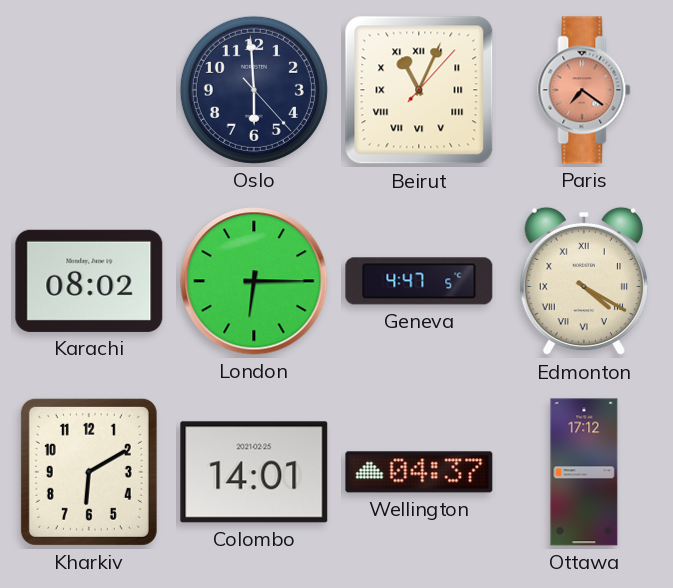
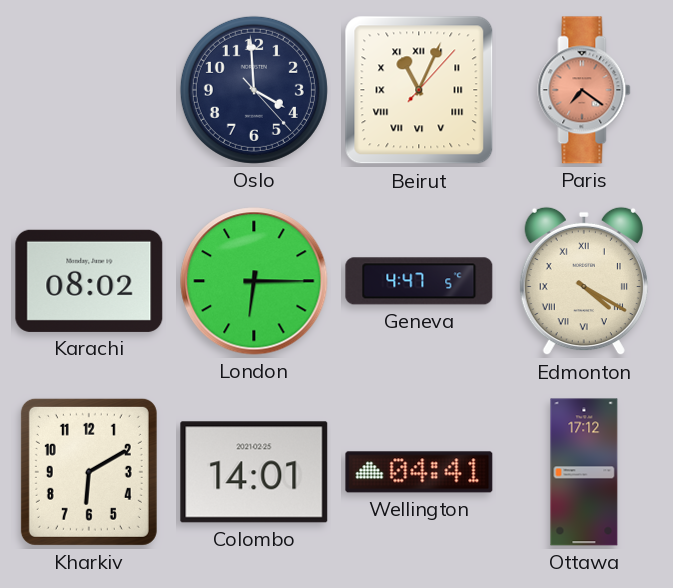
Oslo: 5:59 -> 3:59 (254, 90)
Wellington: 04:37 -> 04:41 (419, 472)
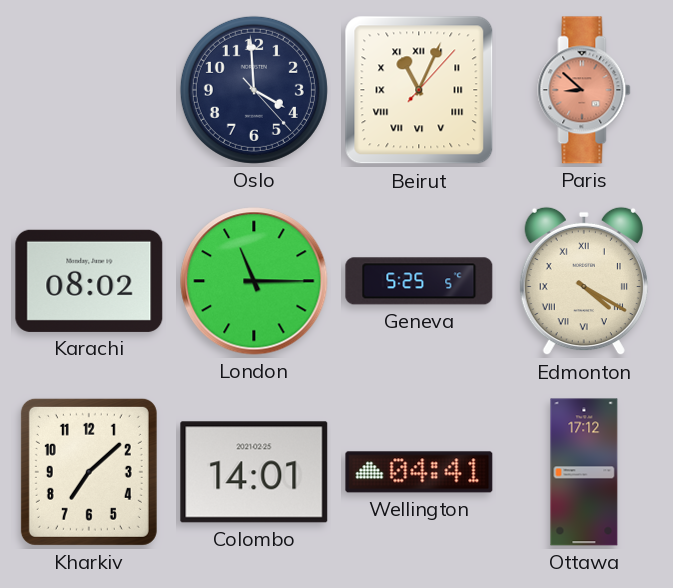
Paris: 7:21 -> 8:52 (584, 90)
London: 6:15 -> 11:15 (254, 281)
Geneva: 4:47 -> 5:25 (419, 281)
Kharkiv: 6:10 -> 7:08 (89, 472)
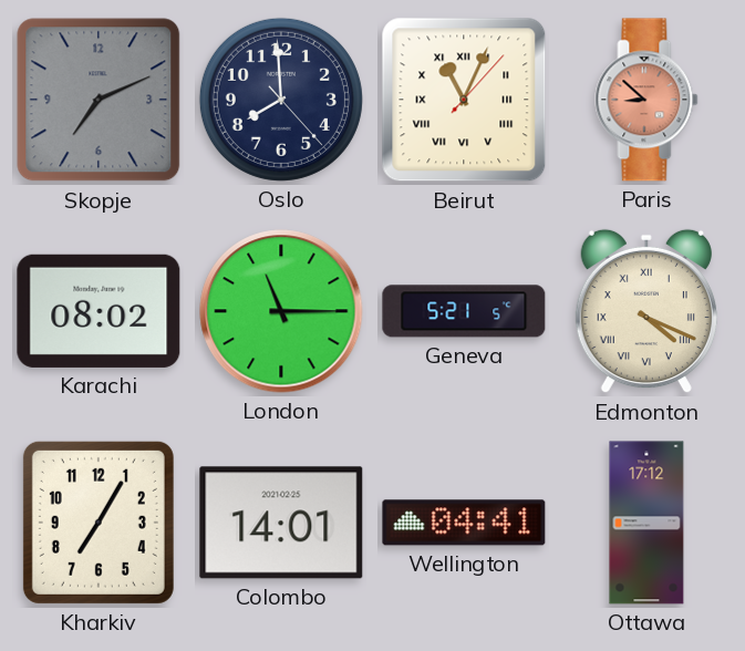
Skopje: none -> 7:11 (99, 100)
Oslo: 3:59 -> 7:59 (281, 100)
Geneva: 5:25 -> 5:21 (464, 311)
Edmonton: 4:20 -> 4:19 (646, 311)
Kharkiv: 7:08 -> 7:05 (99, 523)
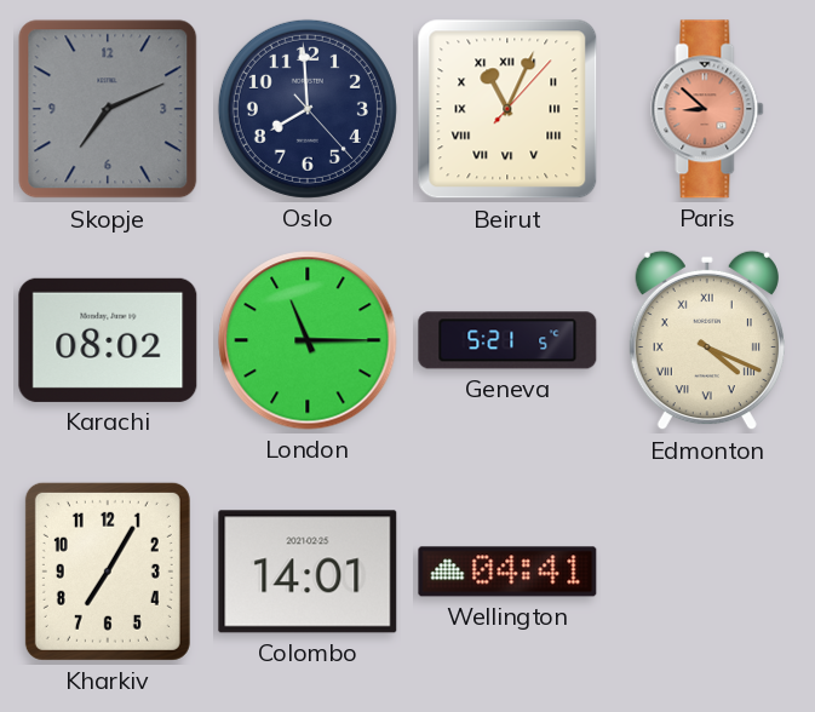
Ottawa: 17:12 -> none (646, 523)
